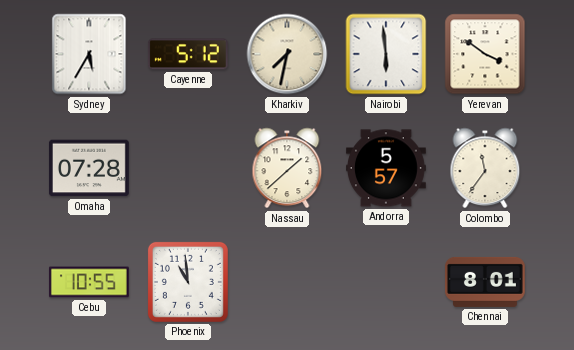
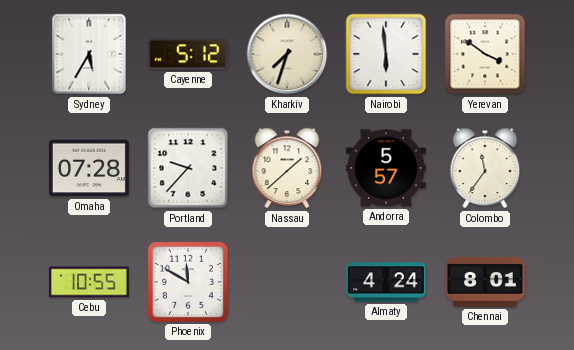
Kharkiv: 7:32 -> 7:33 (287, 54)
Portland: none -> 9:37 (188, 168)
Phoenix: 10:59 -> 11:50 (188, 282)
Almaty: none -> 4:24 (386, 282)
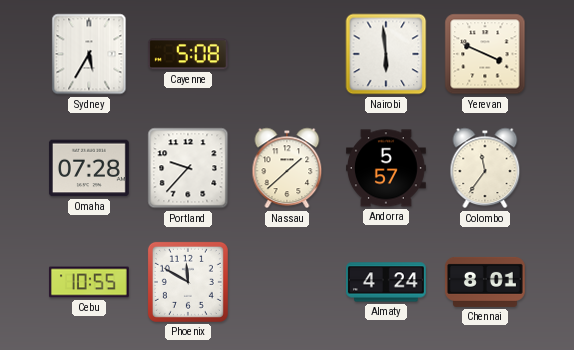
Cayenne: 5:12 -> 5:08 (188, 54)
Kharkiv: 7:33 -> none (287, 54)
Yerevan: 3:51 -> 3:49 (485, 54)
